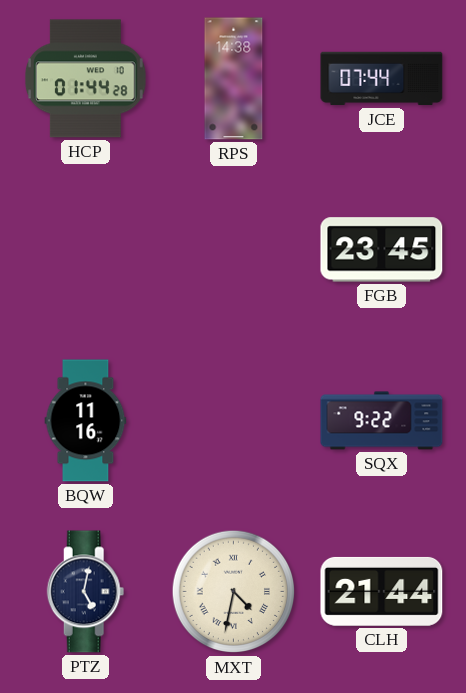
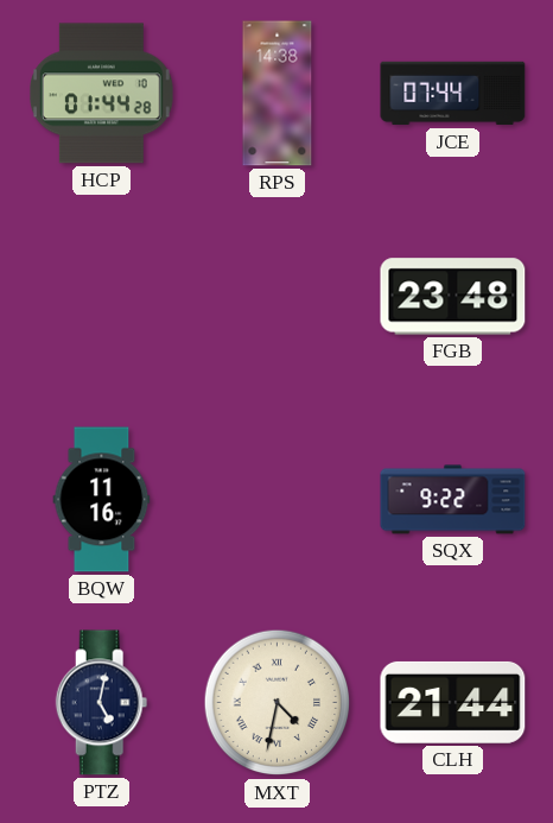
FGB: 23:45 -> 23:48 (453, 297)
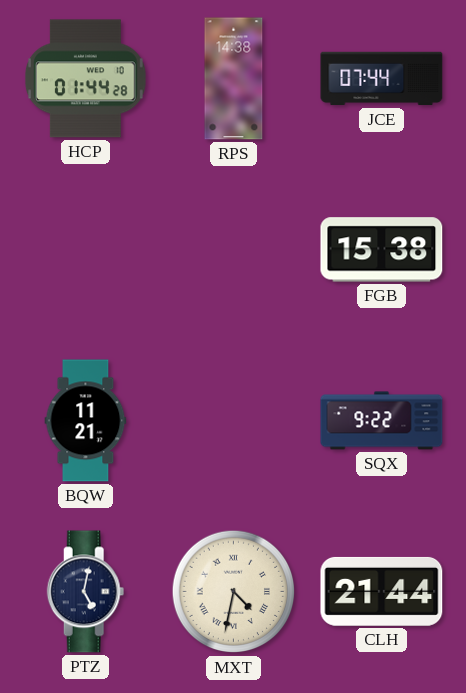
FGB: 23:48 -> 15:38 (382, 250)
BQW: 11:16 -> 11:21 (86, 421)
